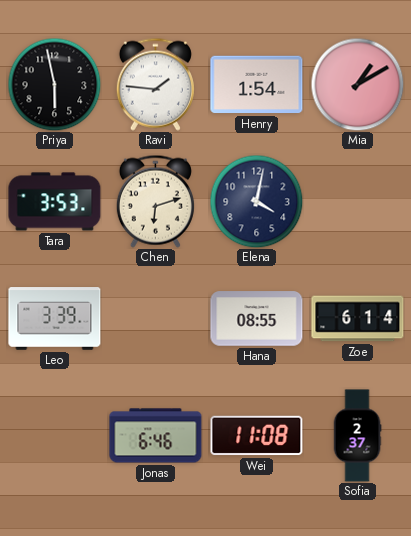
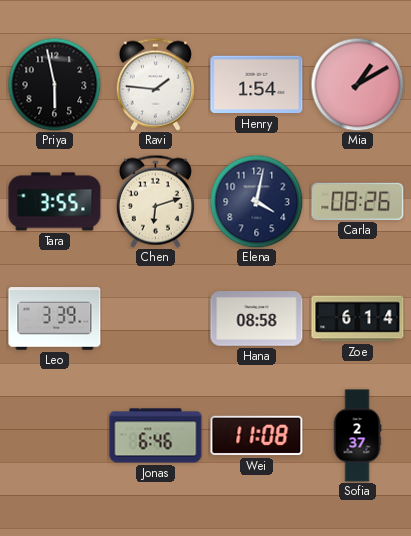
Tara: 3:53 -> 3:55 (55, 202)
Carla: none -> 08:26 (358, 201)
Hana: 08:55 -> 08:58 (257, 319)
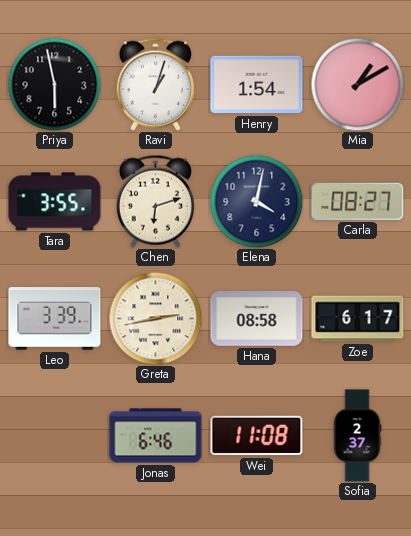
Ravi: 1:46 -> 1:03 (155, 84)
Carla: 08:26 -> 08:27 (358, 201)
Greta: none -> 2:43 (155, 318)
Zoe: 6:14 -> 6:17 (358, 319)
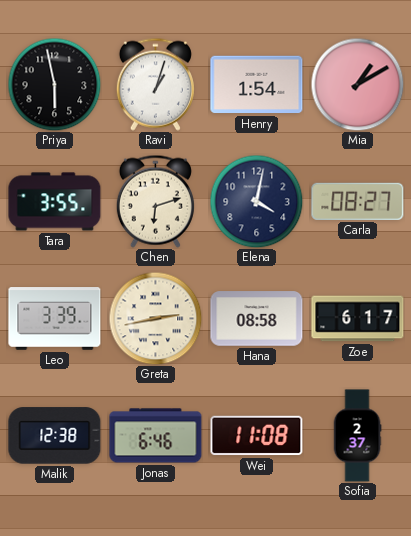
Malik: none -> 12:38 (55, 436)
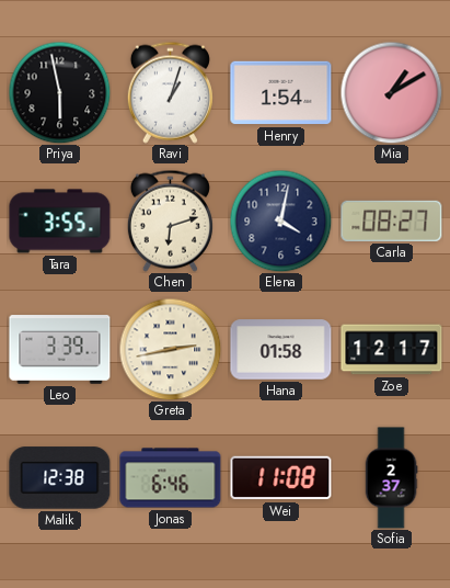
Hana: 08:58 -> 01:58 (281, 350)
Zoe: 6:17 -> 12:17 (392, 350)
